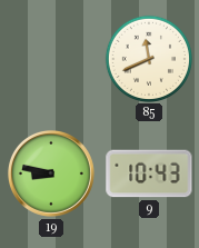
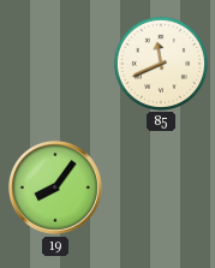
19: 8:47 -> 8:06 (55, 187)
9: 10:43 -> none (149, 173)
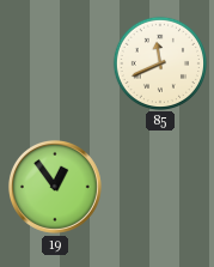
19: 8:06 -> 12:54 (55, 187)
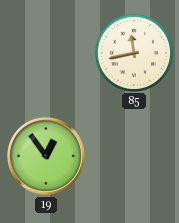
85: 11:41 -> 11:43 (133, 52)
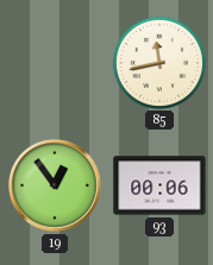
93: none -> 00:06 (159, 185)
